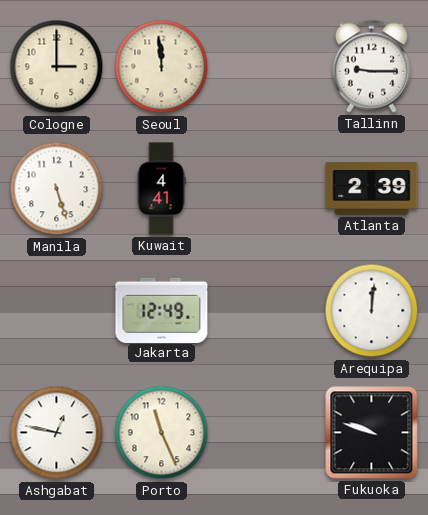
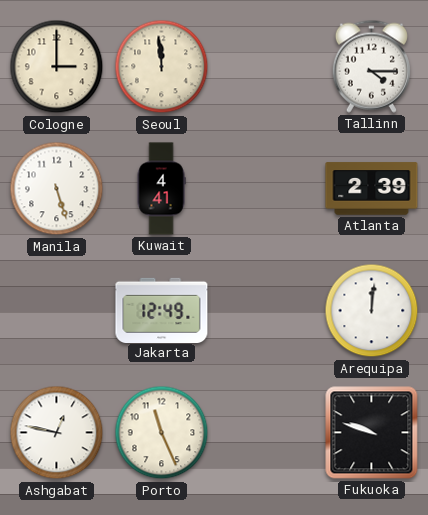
Tallinn: 9:15 -> 4:15 (371, 66)
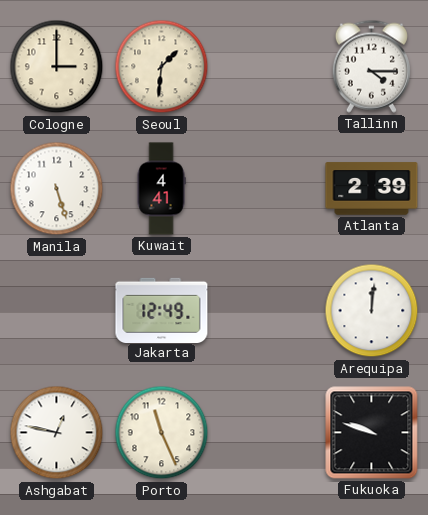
Seoul: 11:59 -> 1:31 (162, 67)
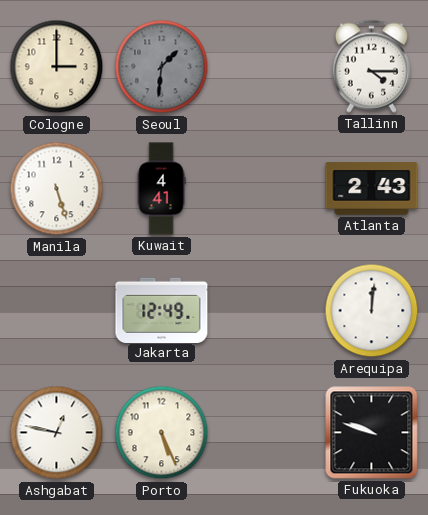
Seoul dial: cream -> grey (162, 67)
Atlanta: 2:39 -> 2:43 (372, 189)
Porto: 11:26 -> 5:26 (162, 433)
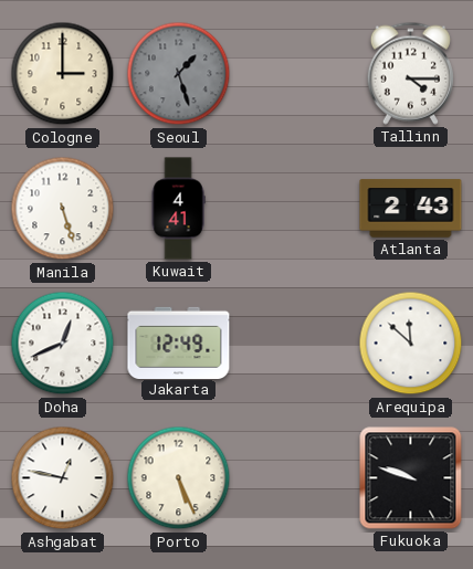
Seoul: 1:31 -> 1:27 (179, 74)
Doha: none -> 12:41 (63, 344)
Arequipa: 12:01 -> 11:52 (411, 344)
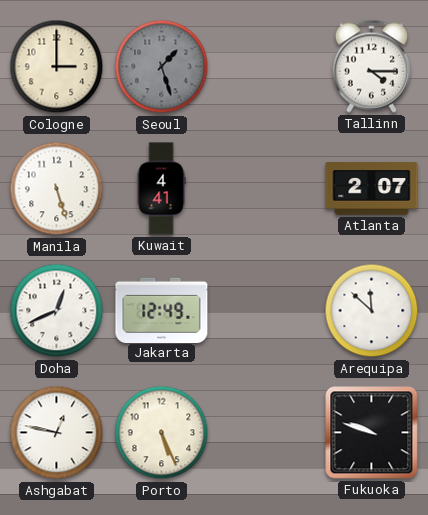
Atlanta: 2:43 -> 2:07 (372, 189)
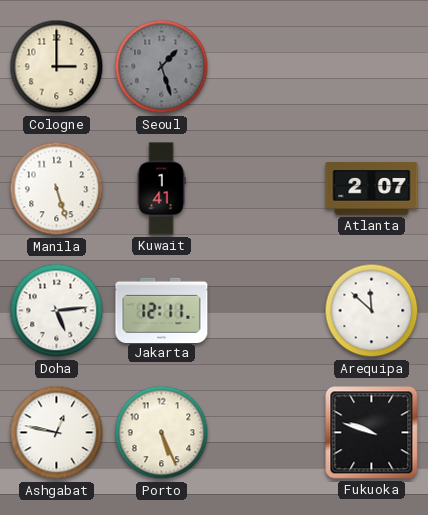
Tallinn: 4:15 -> none (371, 66)
Kuwait: 4:41 -> 1:41 (161, 189)
Doha: 12:41 -> 5:14 (57, 311)
Jakarta: 12:49 -> 12:11 (162, 310)
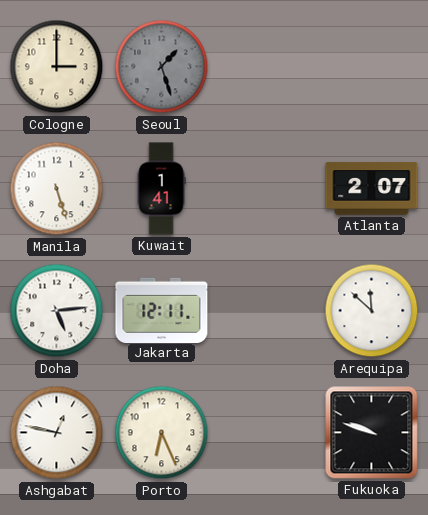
Porto: 5:26 -> 6:26 (162, 433)
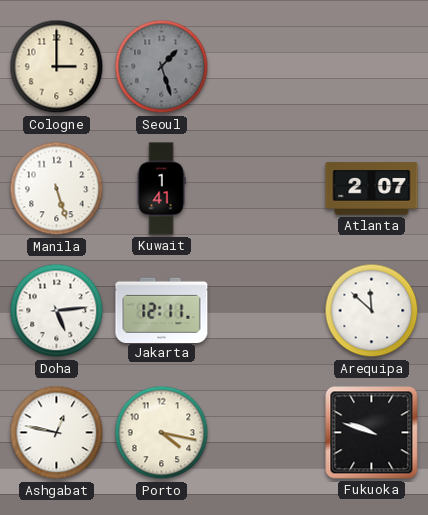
Porto: 6:26 -> 4:17 (162, 433)
